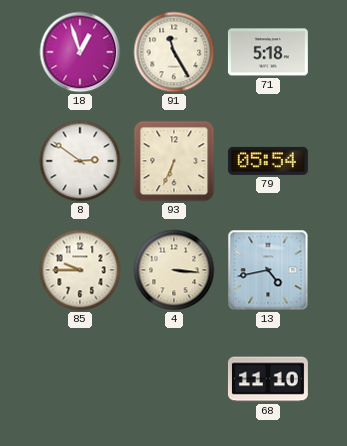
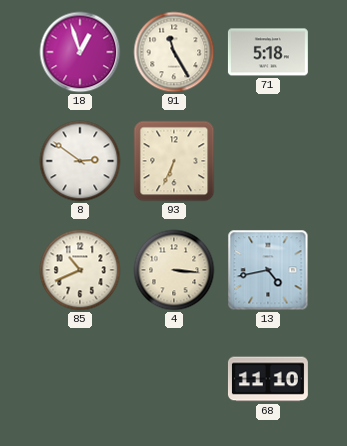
79: 05:54 -> none (268, 161)
85: 9:45 -> 10:41 (80, 270)
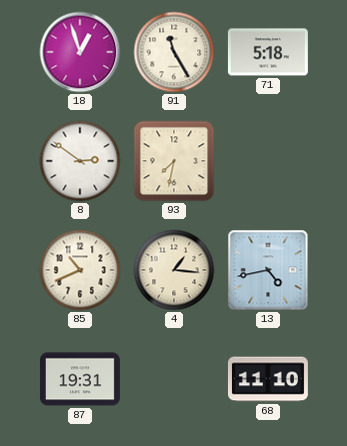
93: 6:34 -> 7:32 (174, 161)
4: 3:16 -> 1:16 (174, 270)
87: none -> 19:31 (80, 379)
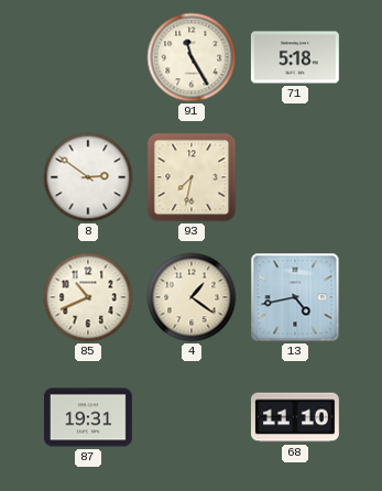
18: 12:57 -> none (80, 52)
4: 1:16 -> 1:21 (192, 297)
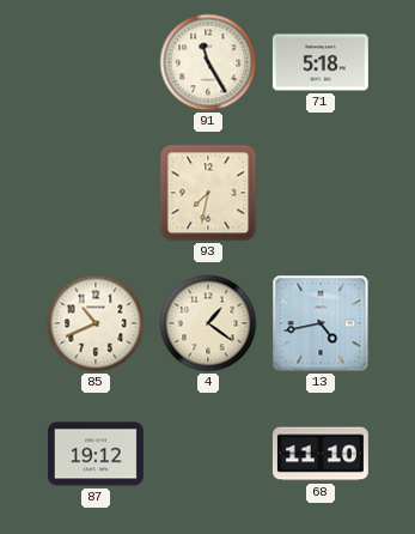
8: 2:51 -> none (88, 177)
87: 19:31 -> 19:12 (96, 454)
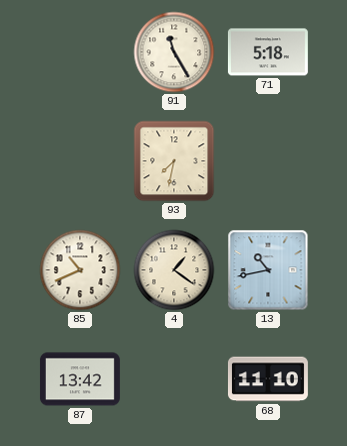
13: 4:43 -> 10:43 (268, 270)
87: 19:12 -> 13:42 (80, 379)
